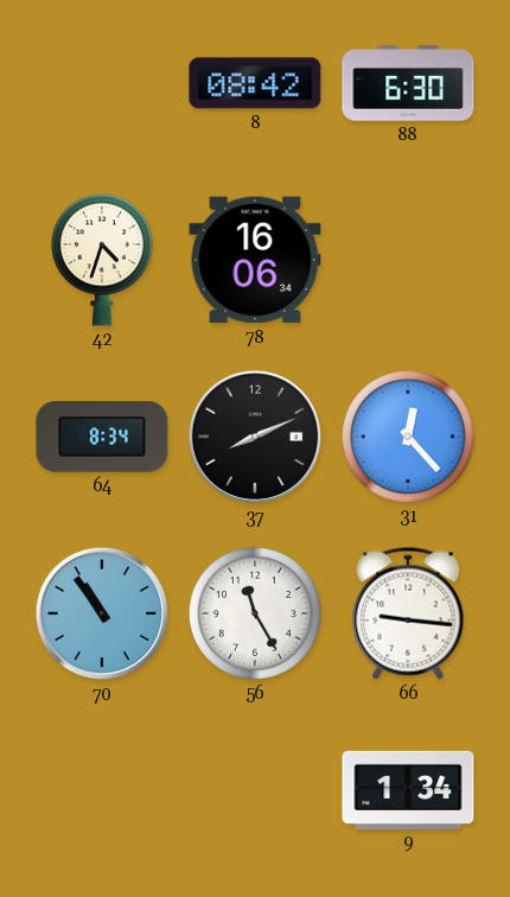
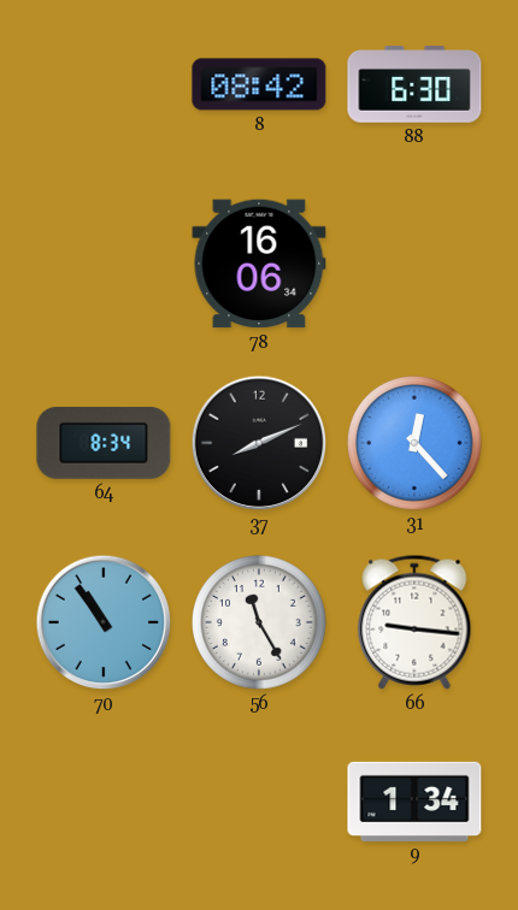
42: 4:33 -> none (102, 260)
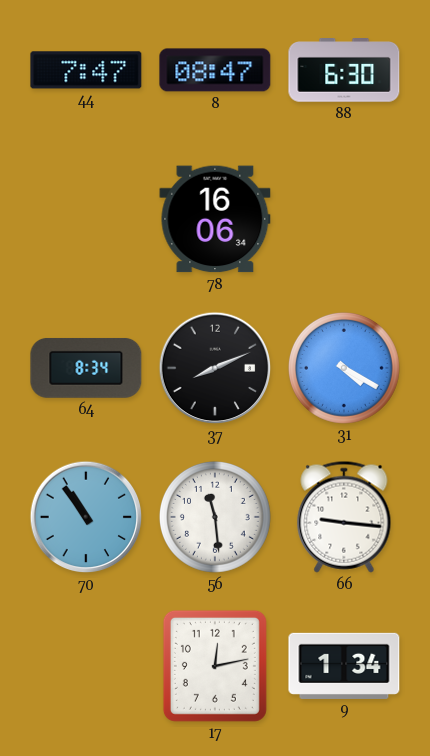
44: none -> 7:47 (86, 70)
8: 08:42 -> 08:47 (215, 70)
31: 12:23 -> 4:20 (344, 368)
56: 11:25 -> 11:29 (215, 517)
17: none -> 12:13 (215, 666)
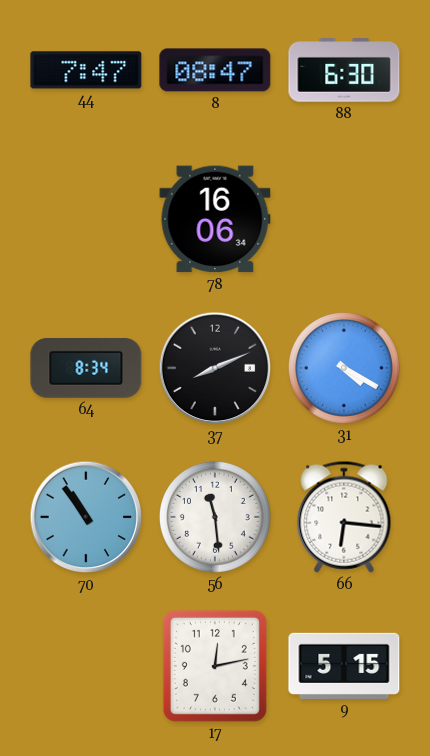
66: 9:16 -> 6:16 (344, 517)
9: 1:34 -> 5:15 (344, 666)
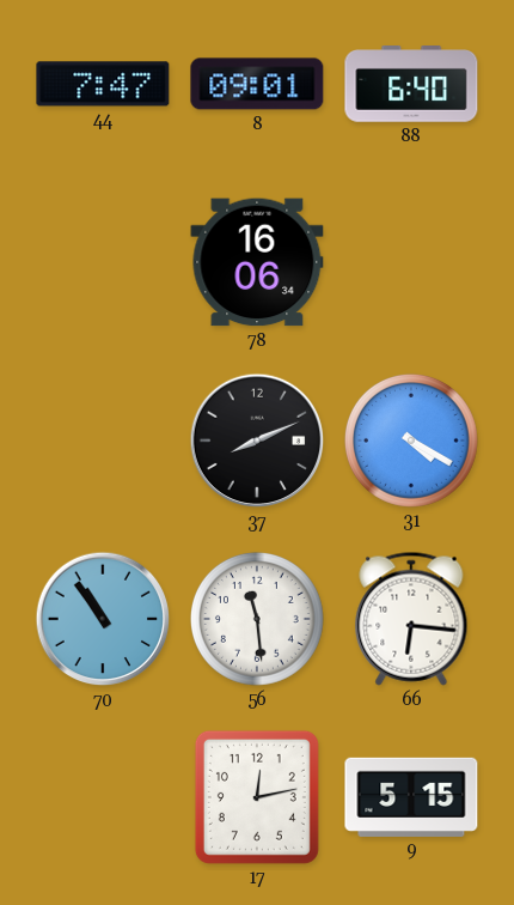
8: 08:47 -> 09:01 (257, 84)
88: 6:30 -> 6:40 (411, 85)
64: 8:34 -> none (86, 368)
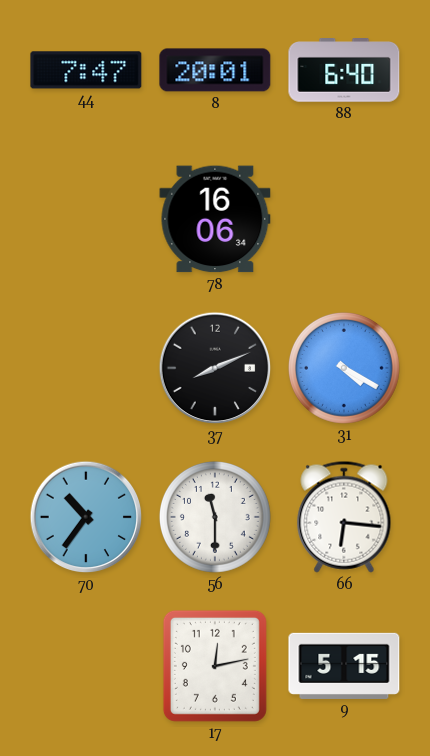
8: 09:01 -> 20:01 (215, 70)
70: 10:54 -> 10:36 (86, 517)
56: 11:29 -> 11:30 (215, 517)
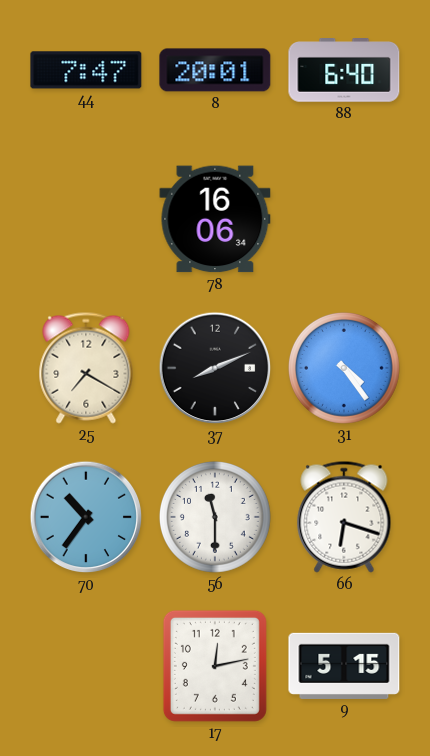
25: none -> 7:20 (86, 368)
31: 4:20 -> 4:24 (344, 368)
66: 6:16 -> 6:18 (344, 517)
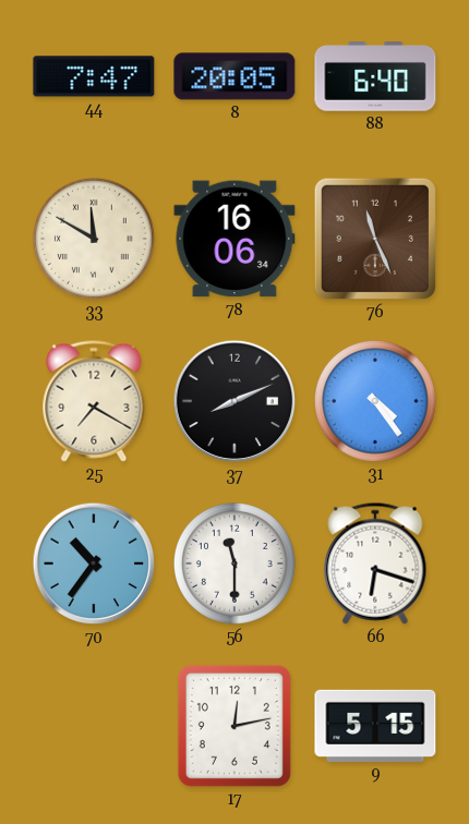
8: 20:01 -> 20:05 (234, 76)
33: none -> 11:50 (94, 239)
76: none -> 11:26 (375, 239)
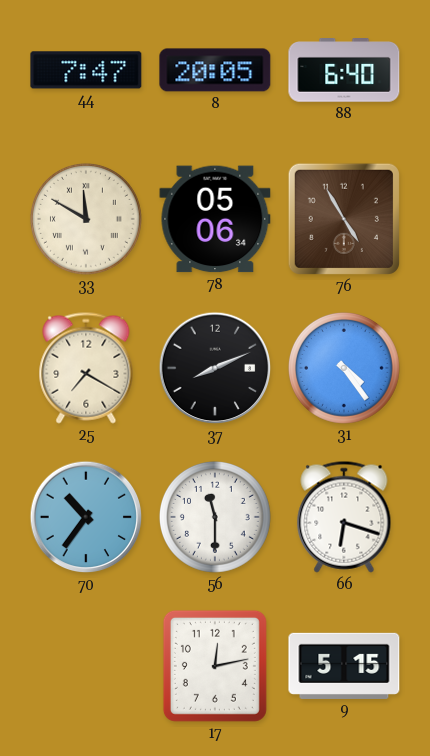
78: 16:06 -> 05:06 (215, 219)
76: 11:26 -> 4:55 (344, 219)
